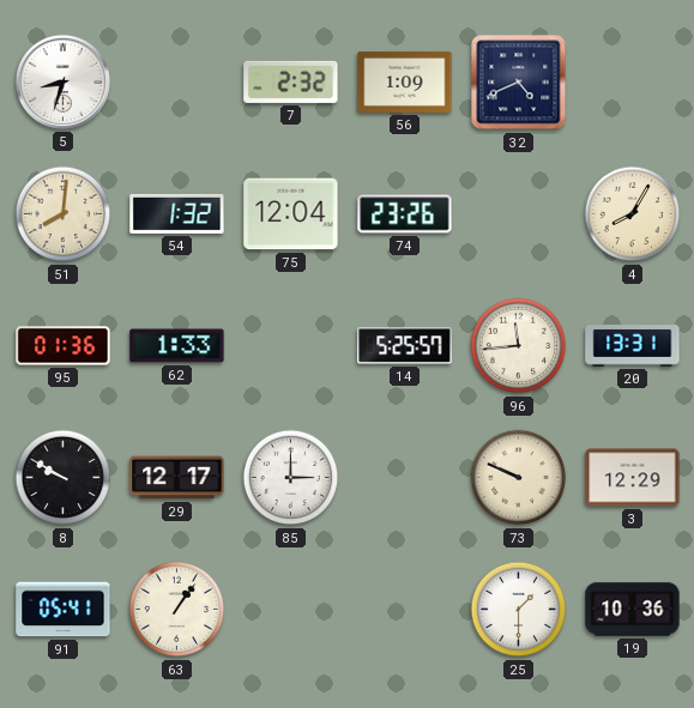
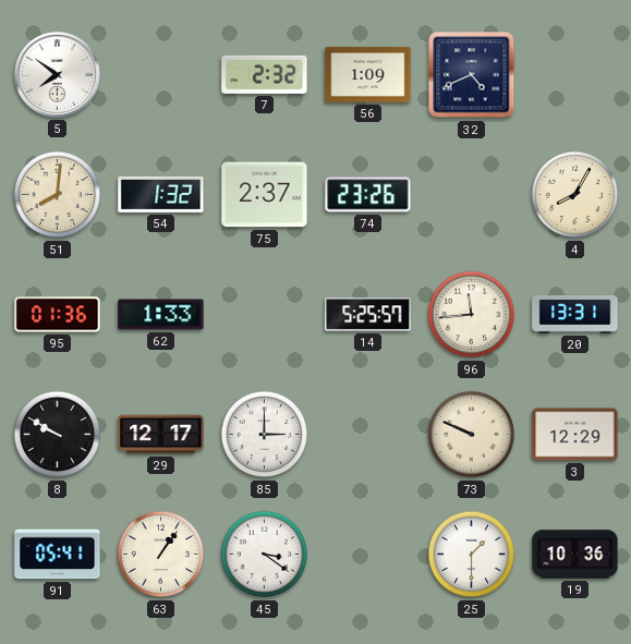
5: 8:33 -> 7:51 (57, 74)
75: 12:04 -> 2:37 (265, 195)
45: none -> 3:21 (265, 555)
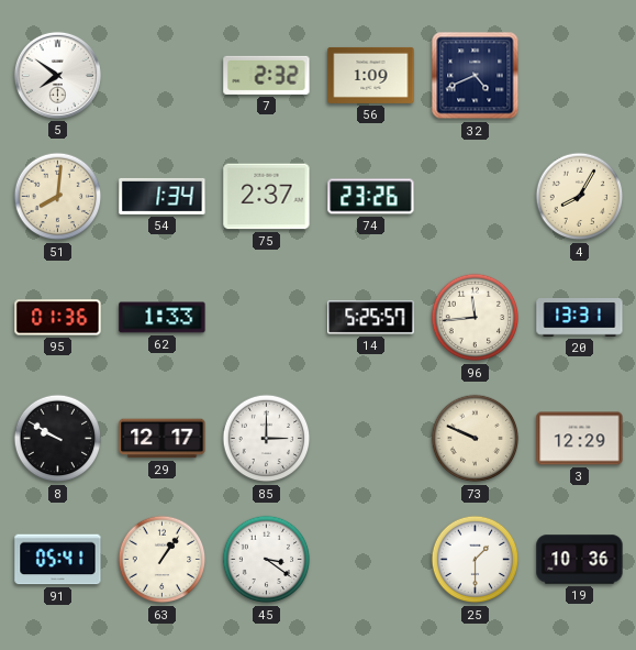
54: 1:32 -> 1:34 (163, 196)
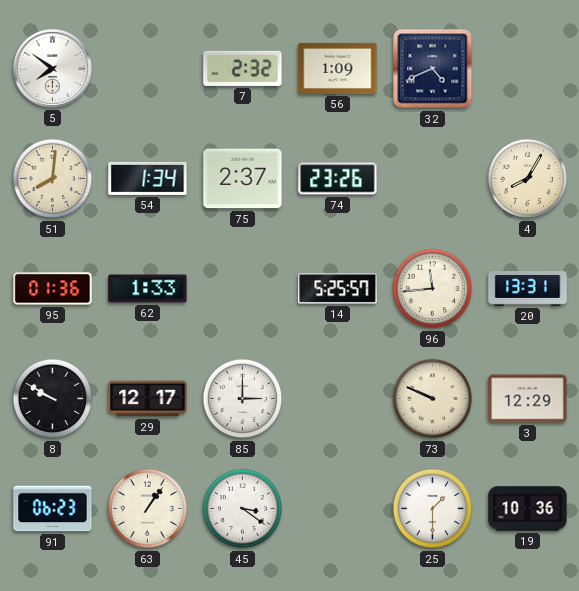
91: 05:41 -> 06:23 (53, 509)
